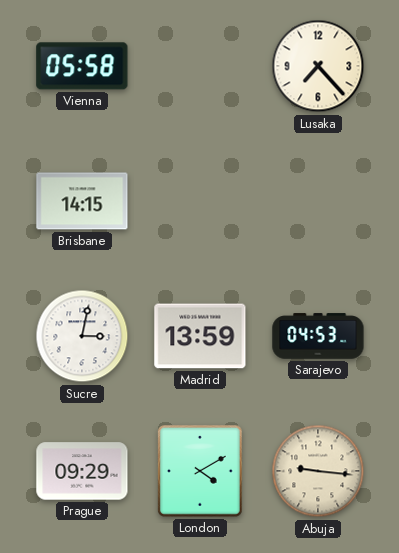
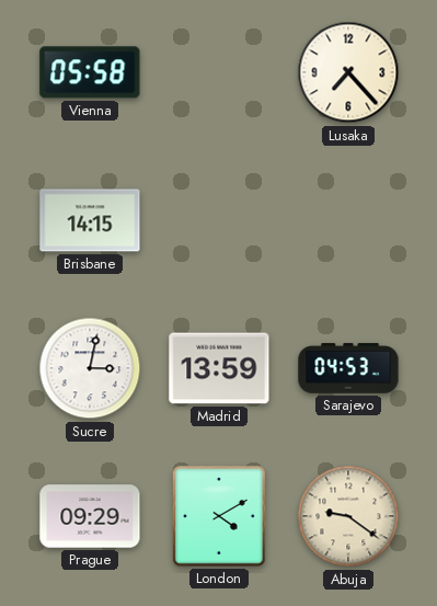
Abuja: 9:16 -> 9:21 (348, 516)
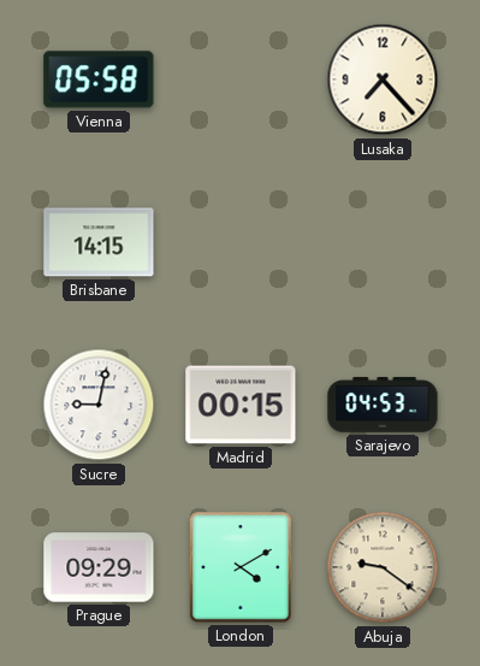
Sucre: 3:02 -> 9:02 (99, 405)
Madrid: 13:59 -> 00:15 (241, 405)
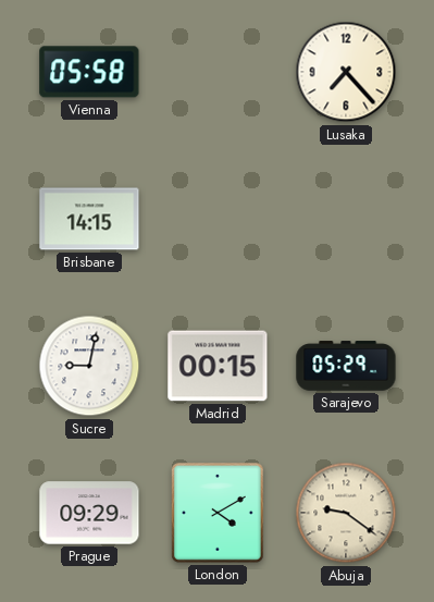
Sarajevo: 04:53 -> 05:29 (346, 366)
